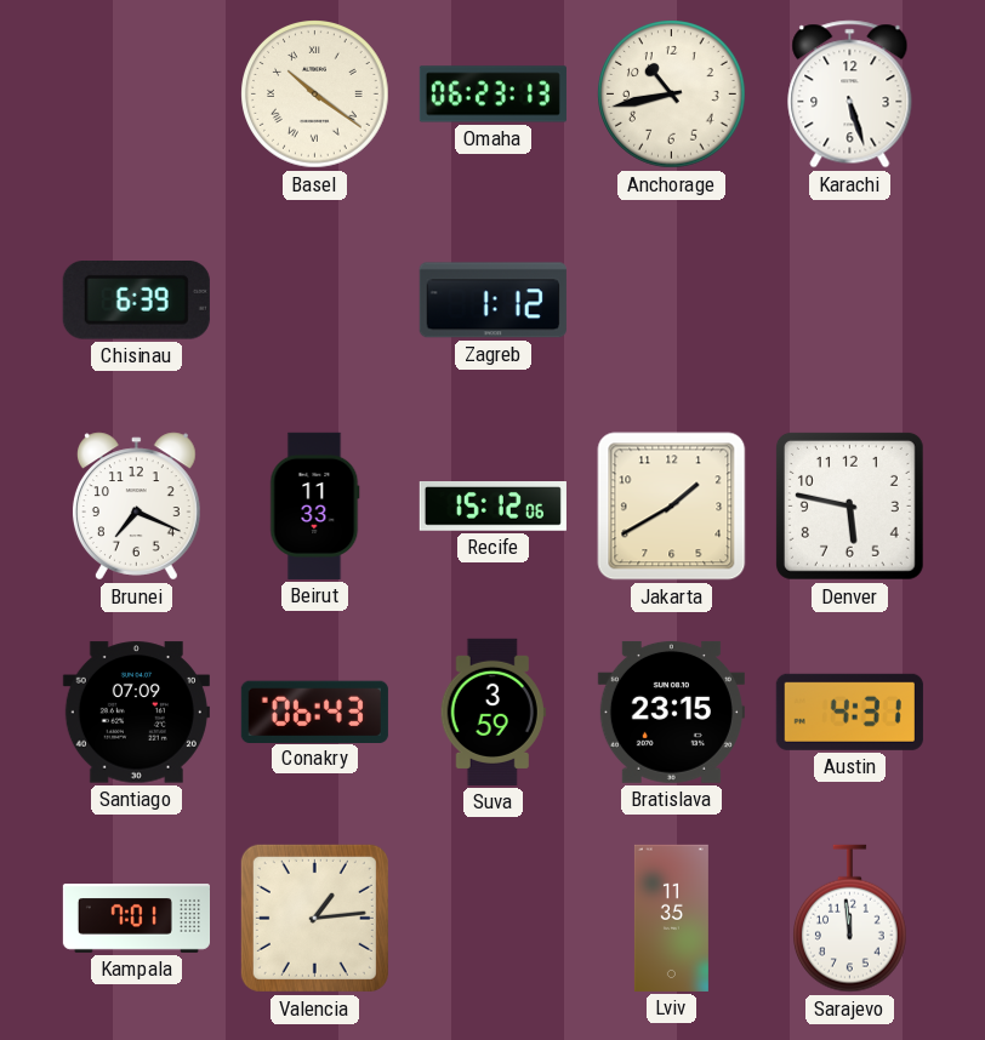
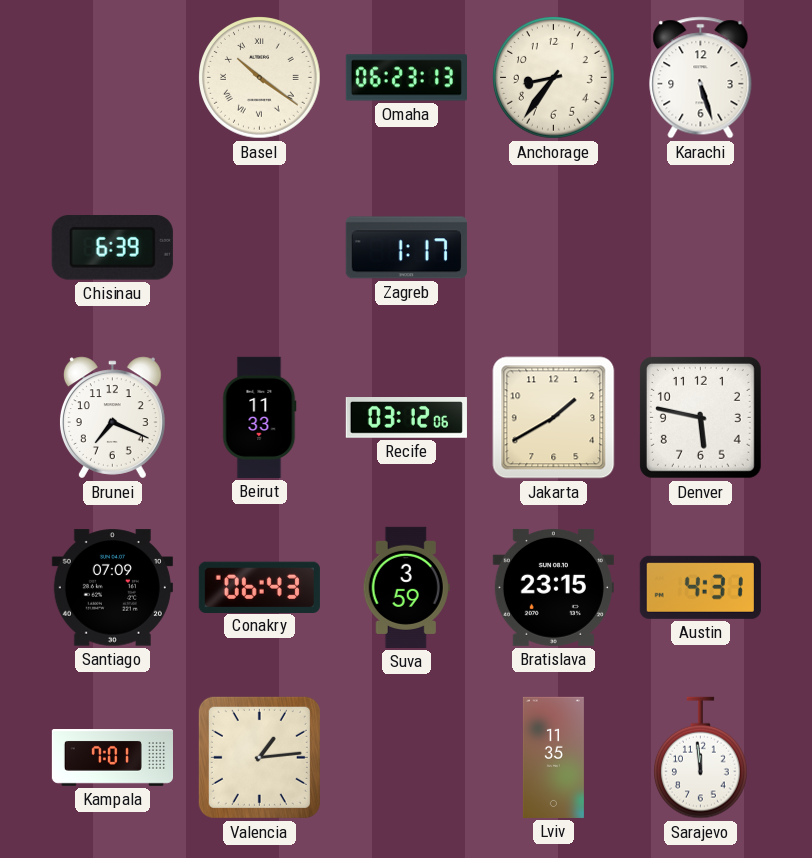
Anchorage: 10:43 -> 8:36 (554, 78)
Zagreb: 1:12 -> 1:17 (406, 248)
Recife: 15:12 -> 03:12 (406, 418)
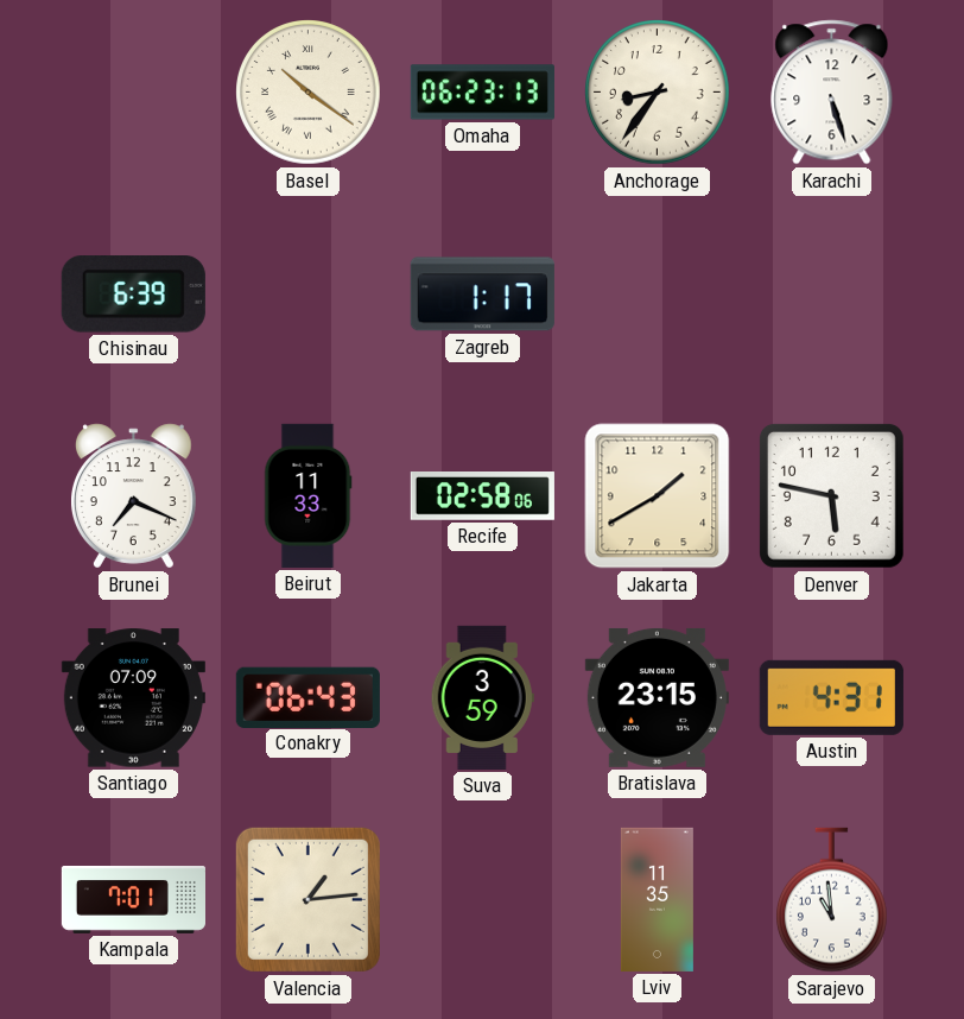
Recife: 03:12 -> 02:58 (482, 496)
Sarajevo: 11:59 -> 10:59 (832, 900)
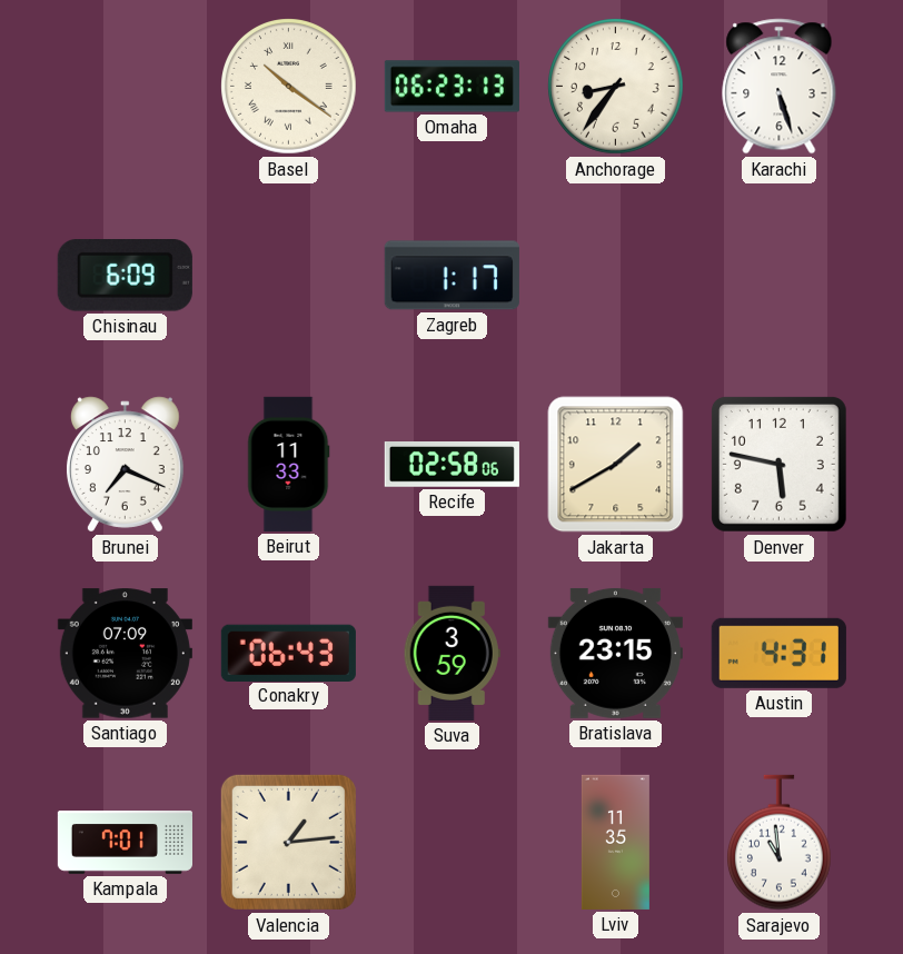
Chisinau: 6:39 -> 6:09 (125, 276)
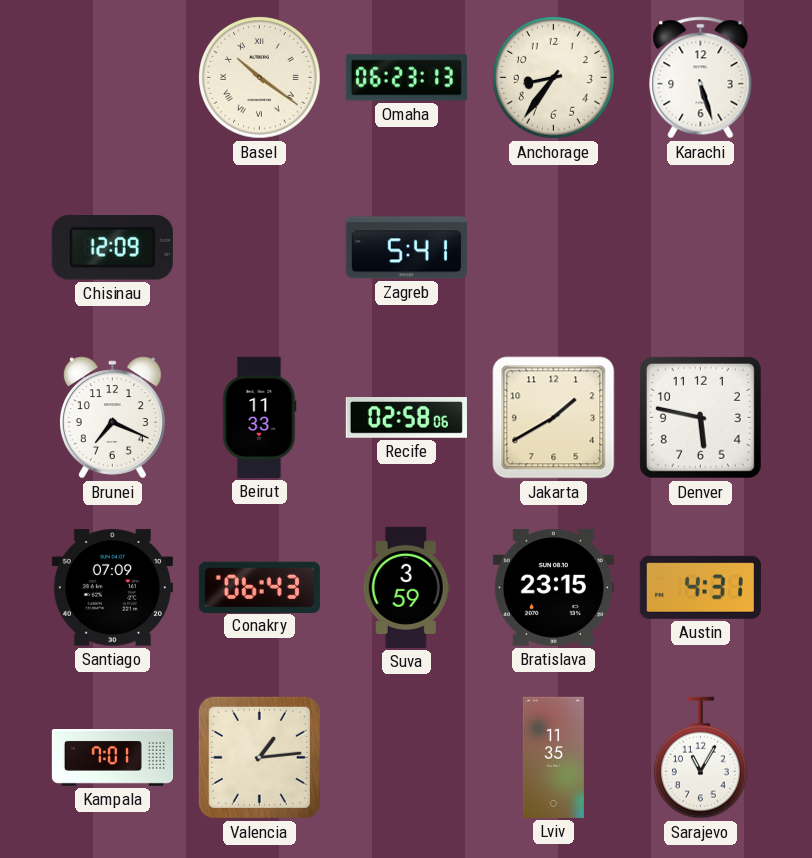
Chisinau: 6:09 -> 12:09 (112, 248)
Zagreb: 1:17 -> 5:41 (406, 248)
Sarajevo: 10:59 -> 11:05 (701, 758)
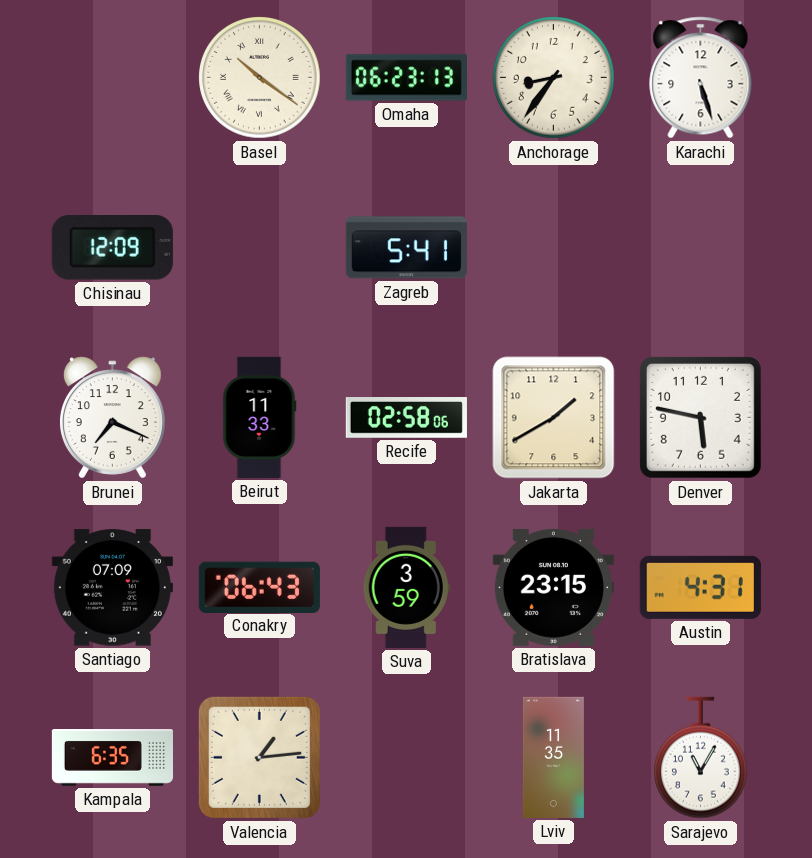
Kampala: 7:01 -> 6:35 (112, 758)
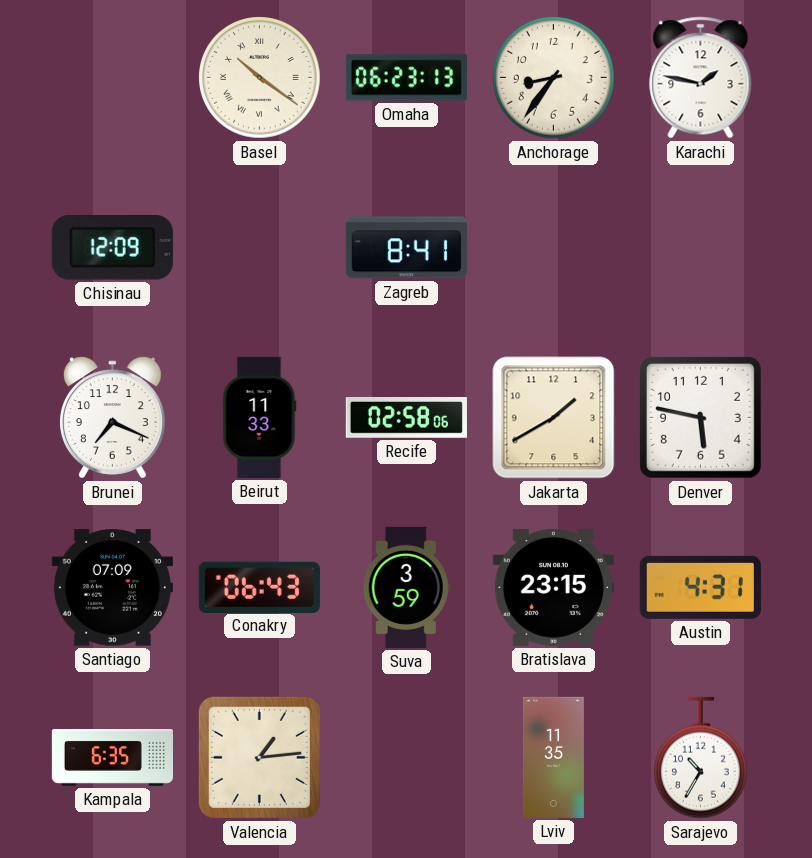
Karachi: 5:27 -> 1:47 (701, 78)
Zagreb: 5:41 -> 8:41 (406, 248)
Sarajevo: 11:05 -> 10:35 (701, 758)
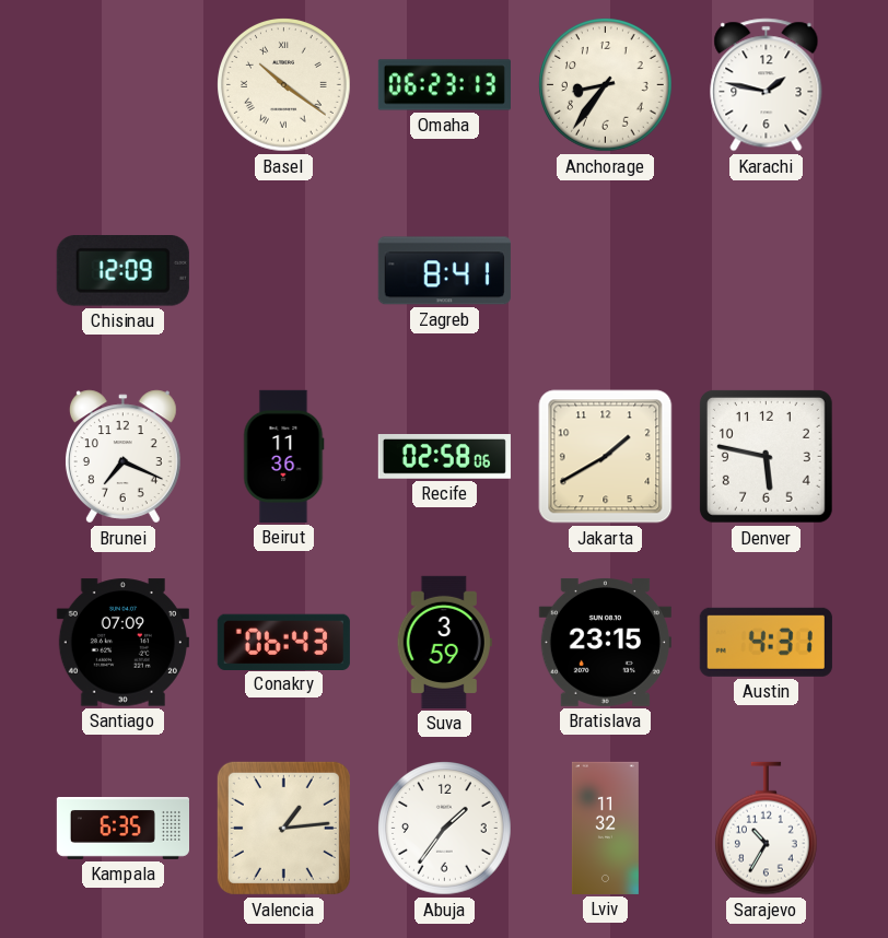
Beirut: 11:33 -> 11:36 (284, 456)
Abuja: none -> 1:36 (445, 829)
Lviv: 11:35 -> 11:32 (605, 828)
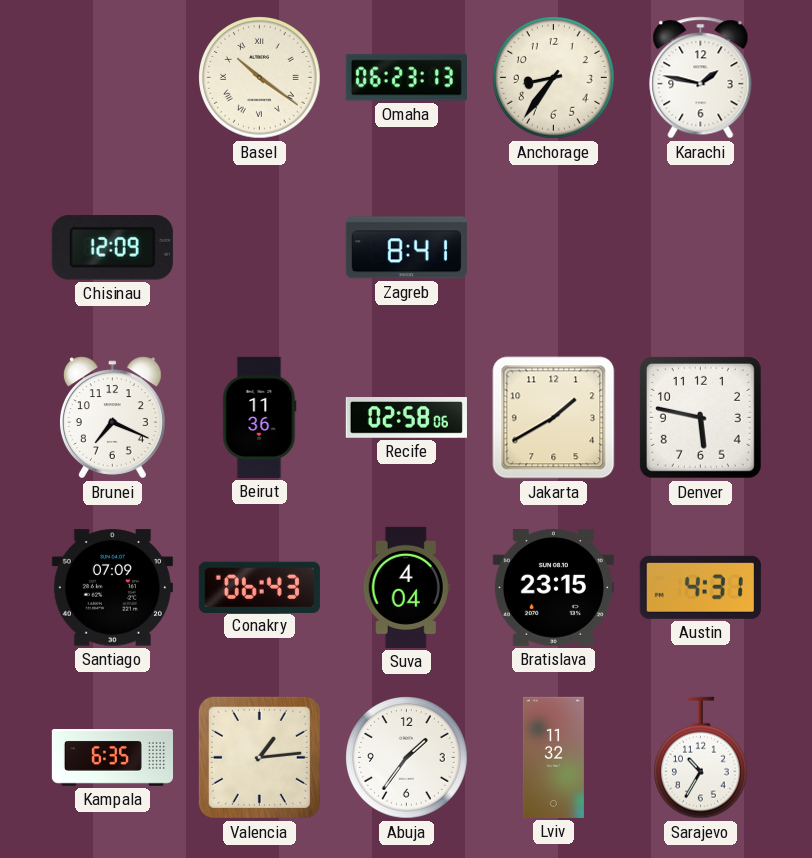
Suva: 3:59 -> 4:04 (406, 587)
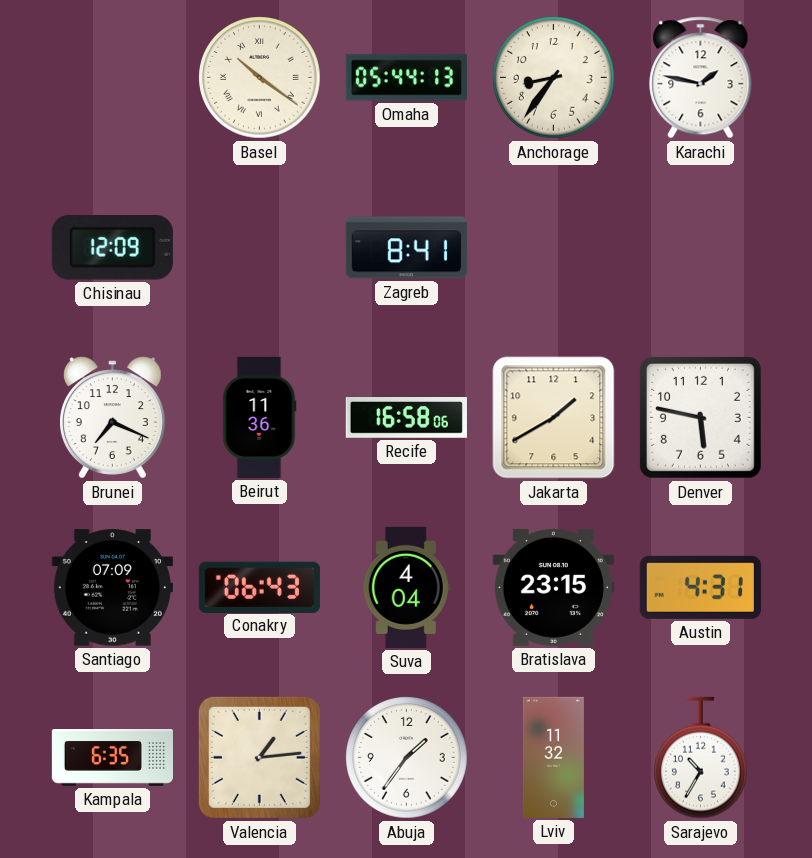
Omaha: 06:23 -> 05:44 (406, 78)
Recife: 02:58 -> 16:58 (406, 418)
